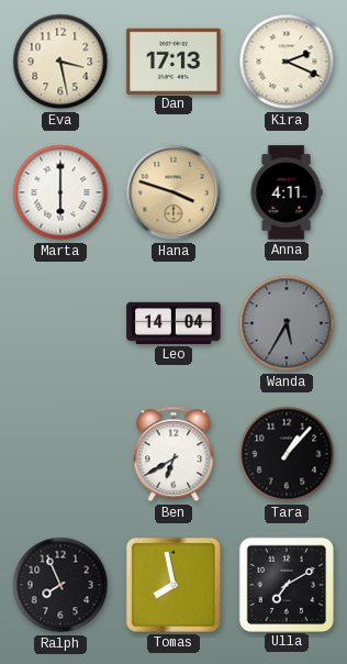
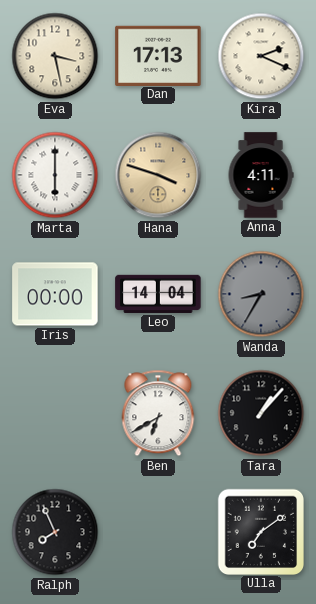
Iris: none -> 00:00 (55, 294)
Wanda: 5:35 -> 8:35 (261, 294)
Tomas: 7:58 -> none (173, 585)
Ulla: 7:10 -> 7:09 (260, 531)
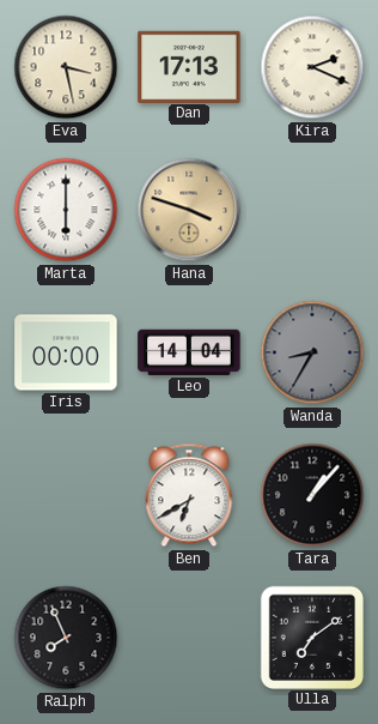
Anna: 4:11 -> none (261, 175)
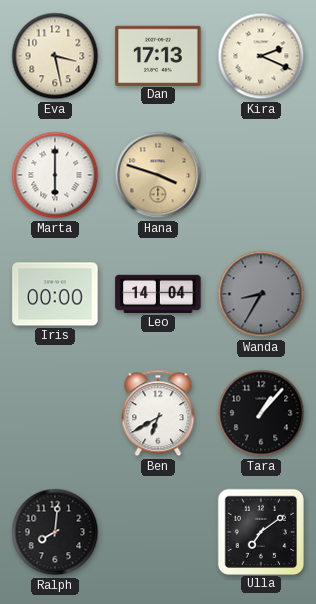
Ralph: 7:56 -> 8:01 (55, 532)
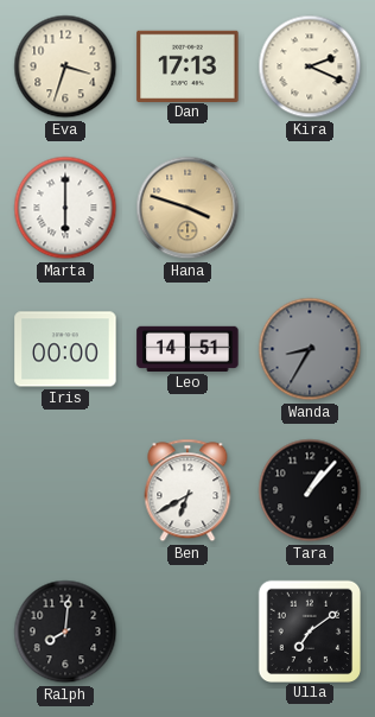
Eva: 3:28 -> 3:33 (65, 66)
Leo: 14:04 -> 14:51 (188, 349)
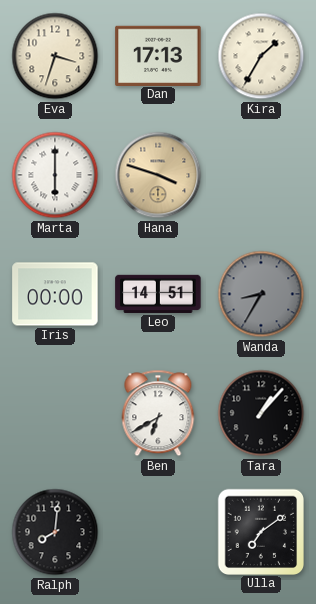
Kira: 2:19 -> 1:35 (261, 56)
